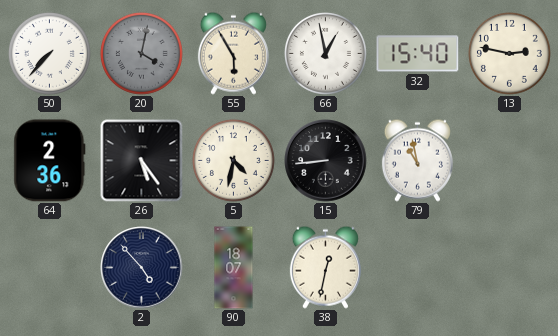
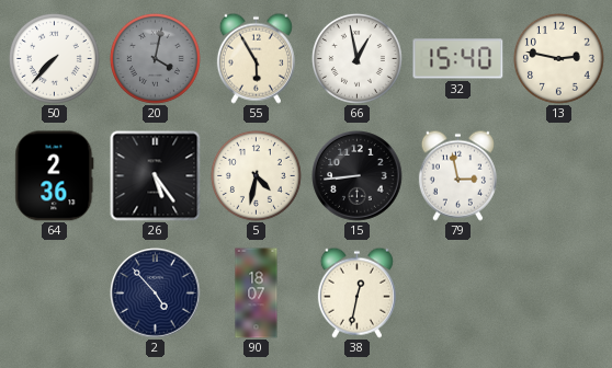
79: 10:58 -> 2:58 (457, 175)
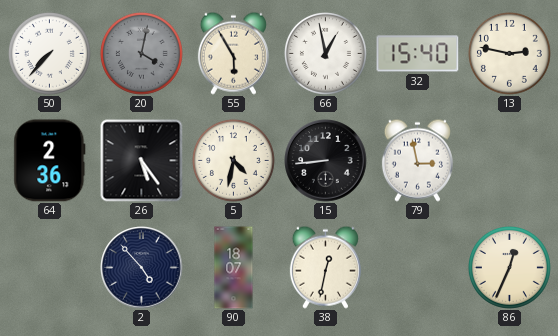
86: none -> 12:34 (509, 267)
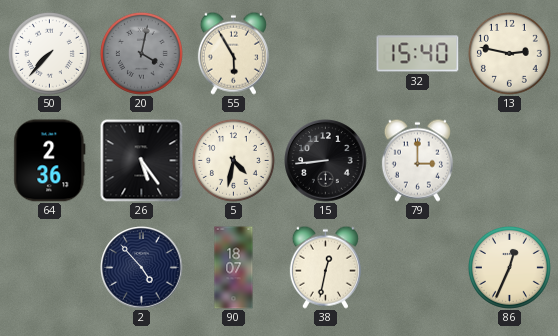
66: 12:58 -> none (325, 53)
79: 2:58 -> 3:00 (417, 160)
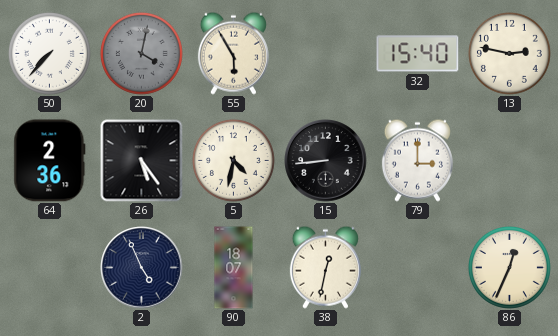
2: 4:53 -> 4:56 (142, 268)
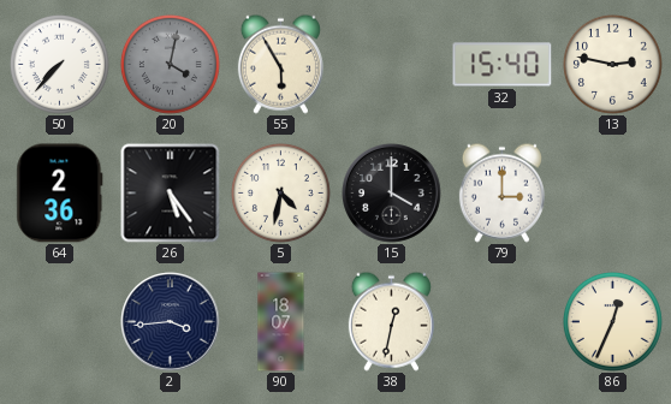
15: 8:44 -> 4:00 (392, 194)
2: 4:56 -> 3:44 (171, 322)
